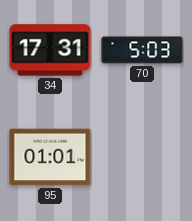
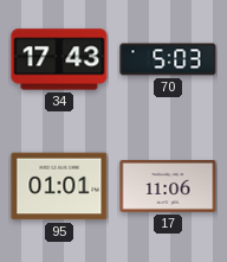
34: 17:31 -> 17:43 (59, 59)
17: none -> 11:06 (168, 186)
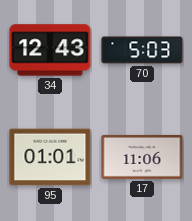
34: 17:43 -> 12:43 (50, 50)
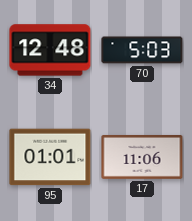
34: 12:43 -> 12:48 (50, 50)
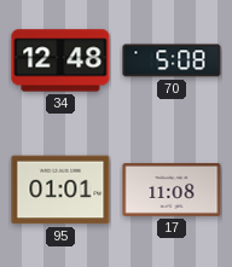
70: 5:03 -> 5:08 (172, 60)
17: 11:06 -> 11:08 (172, 190)
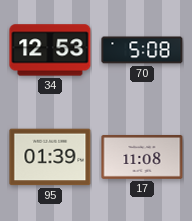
34: 12:48 -> 12:53 (50, 50)
95: 01:01 -> 01:39 (50, 157)
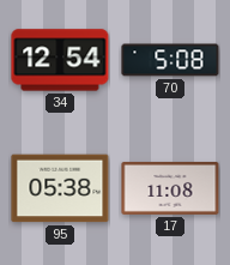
34: 12:53 -> 12:54 (60, 60)
95: 01:39 -> 05:38 (60, 188)
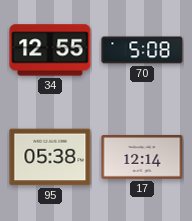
34: 12:54 -> 12:55 (50, 50)
17: 11:08 -> 12:14 (142, 157)
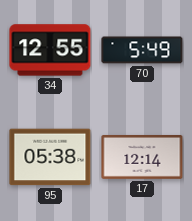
70: 5:08 -> 5:49 (142, 50)
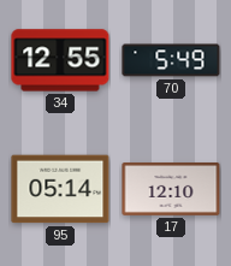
95: 05:38 -> 05:14 (60, 189)
17: 12:14 -> 12:10 (171, 189)
